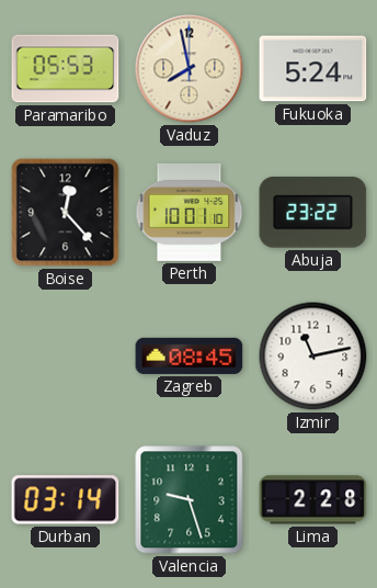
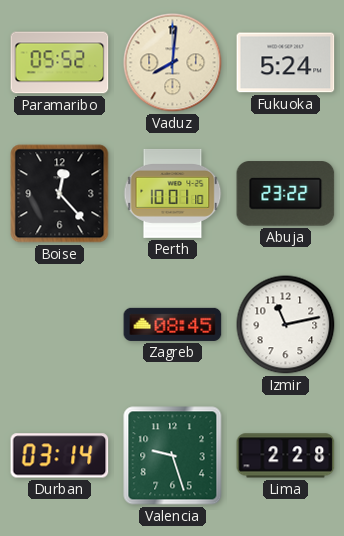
Paramaribo: 05:53 -> 05:52 (60, 63)
Vaduz: 7:58 -> 8:01 (173, 63)
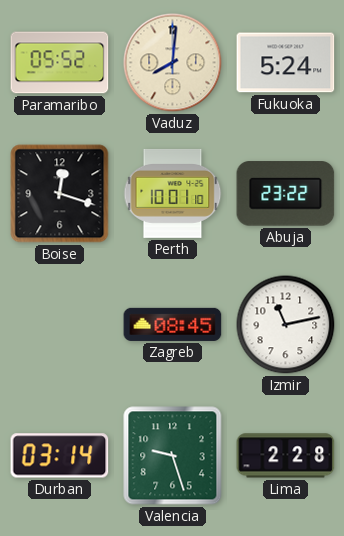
Boise: 12:23 -> 12:18 (60, 194)
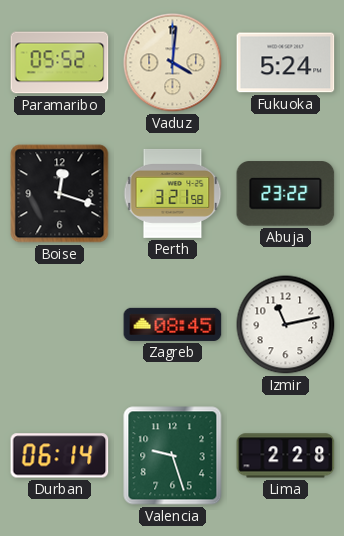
Vaduz: 8:01 -> 4:01 (173, 63)
Perth: 10:01 -> 3:21 (173, 193)
Durban: 03:14 -> 06:14 (60, 456)
